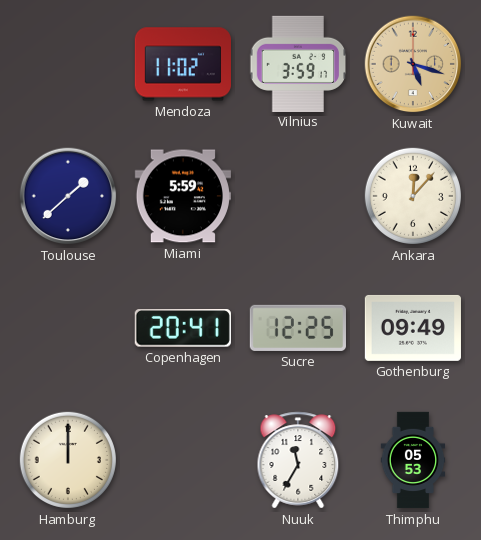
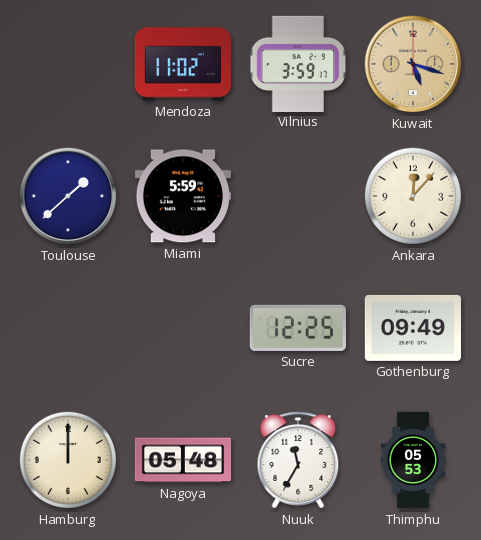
Copenhagen: 20:41 -> none (183, 328)
Nagoya: none -> 05:48 (182, 460)
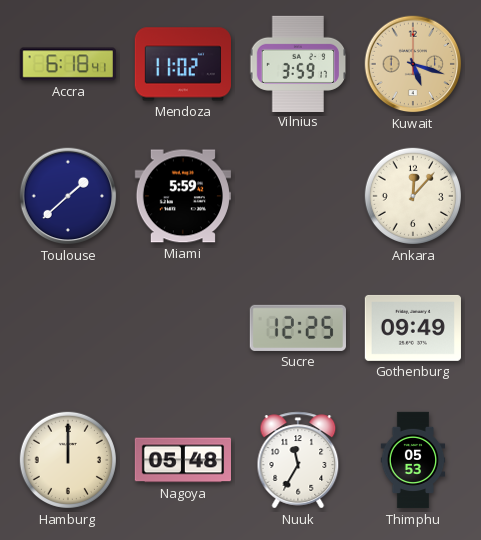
Accra: none -> 6:18 (68, 64)
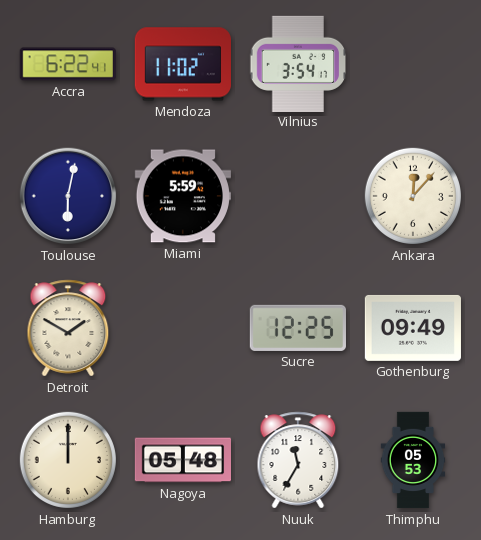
Accra: 6:18 -> 6:22 (68, 64)
Vilnius: 3:59 -> 3:54 (298, 63)
Kuwait: 5:18 -> none (413, 64)
Toulouse: 1:38 -> 6:02 (68, 196)
Detroit: none -> 1:50 (68, 328)
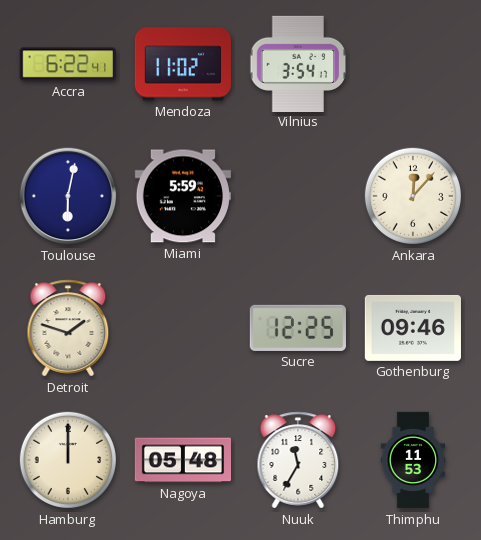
Detroit: 1:50 -> 1:48 (68, 328)
Gothenburg: 09:49 -> 09:46 (412, 328)
Thimphu: 05:53 -> 11:53 (413, 460)
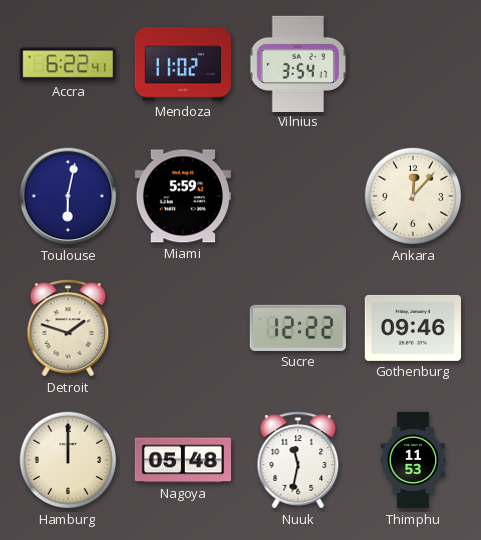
Sucre: 12:25 -> 12:22 (298, 328)
Nuuk: 11:35 -> 11:32 (298, 460)
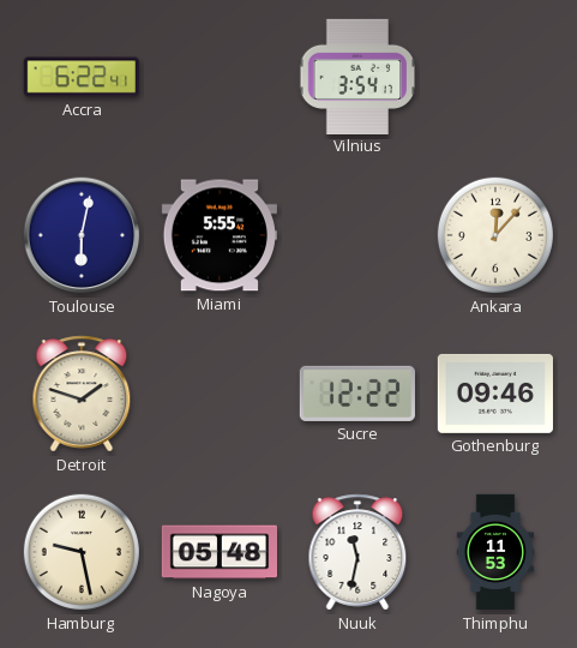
Mendoza: 11:02 -> none (183, 64)
Miami: 5:59 -> 5:55 (218, 235)
Hamburg: 12:00 -> 9:28 (82, 552)
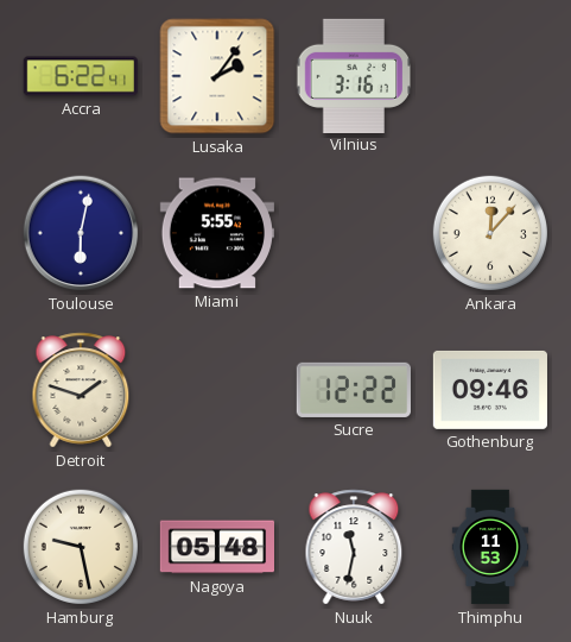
Lusaka: none -> 2:06 (217, 76)
Vilnius: 3:54 -> 3:16 (354, 75)
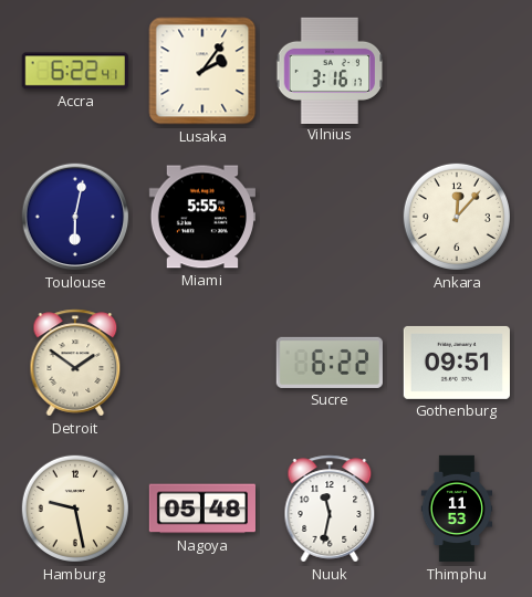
Detroit: 1:48 -> 1:51 (75, 363)
Sucre: 12:22 -> 6:22 (330, 363)
Gothenburg: 09:46 -> 09:51 (456, 363)
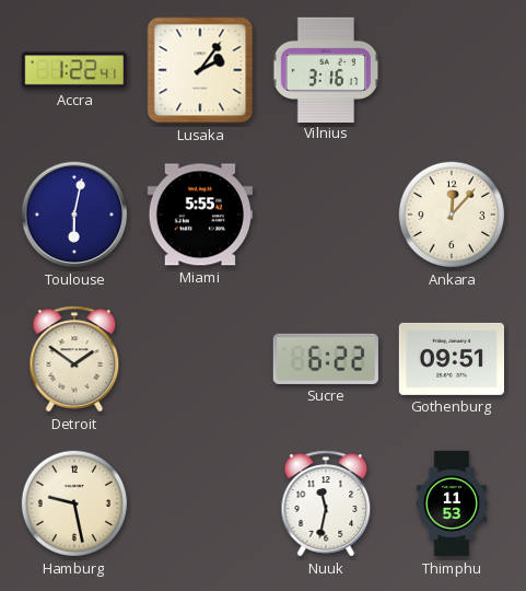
Accra: 6:22 -> 1:22 (74, 70)
Nagoya: 05:48 -> none (201, 509)
